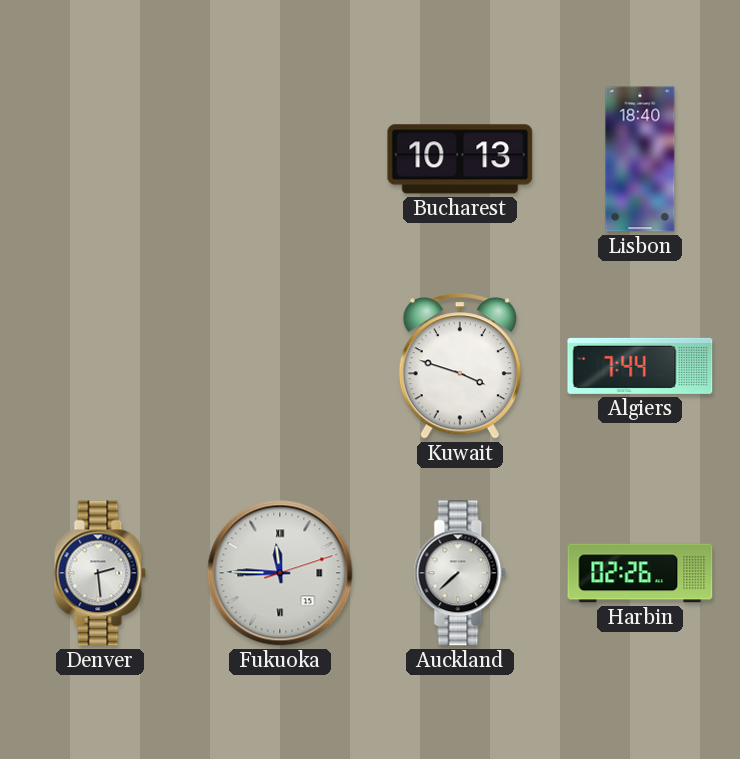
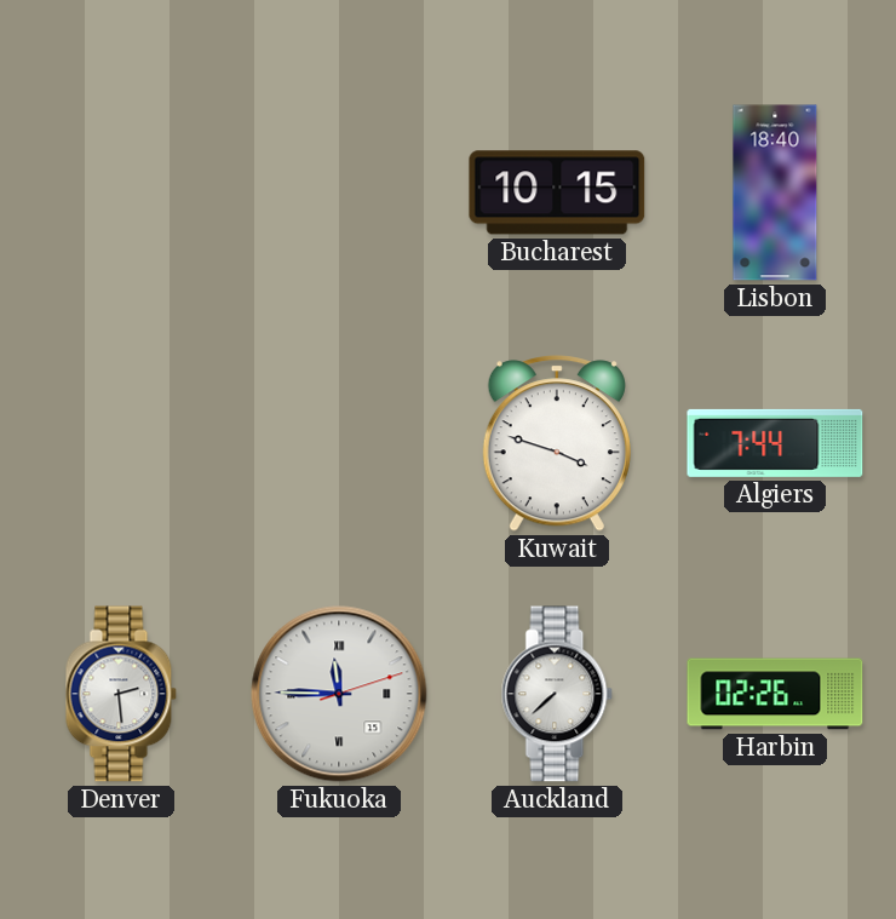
Bucharest: 10:13 -> 10:15 (557, 193)
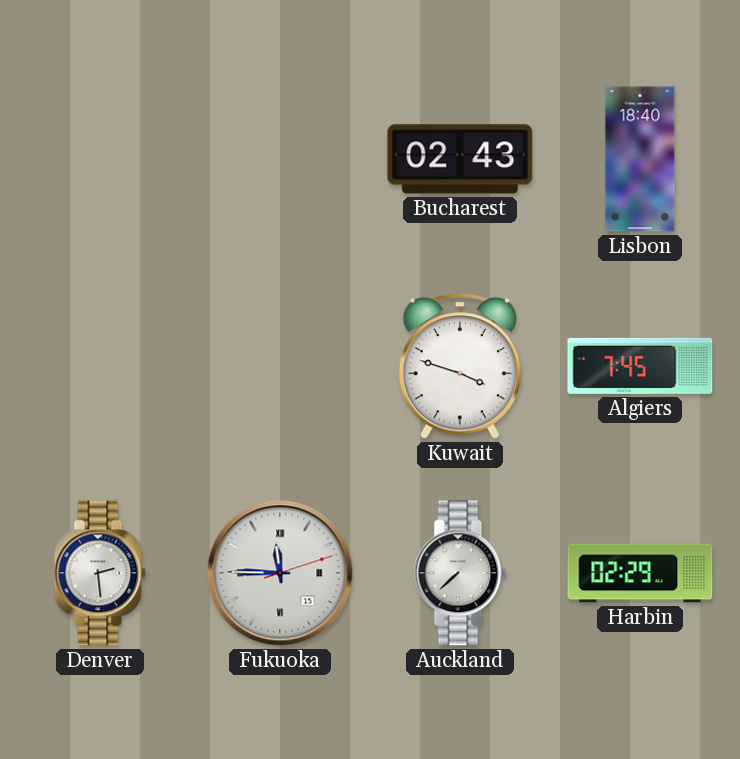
Bucharest: 10:15 -> 02:43 (460, 159)
Algiers: 7:44 -> 7:45 (640, 366)
Harbin: 02:26 -> 02:29 (640, 573)
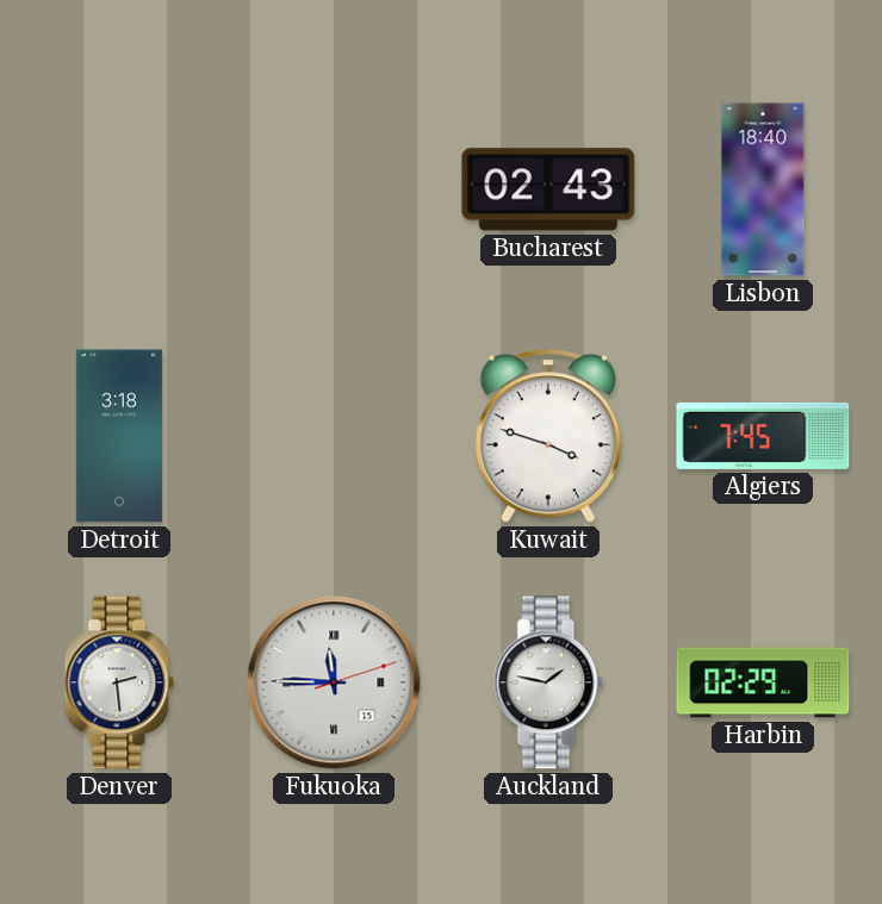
Detroit: none -> 3:18 (119, 436)
Auckland: 7:38 -> 1:47 (548, 682)
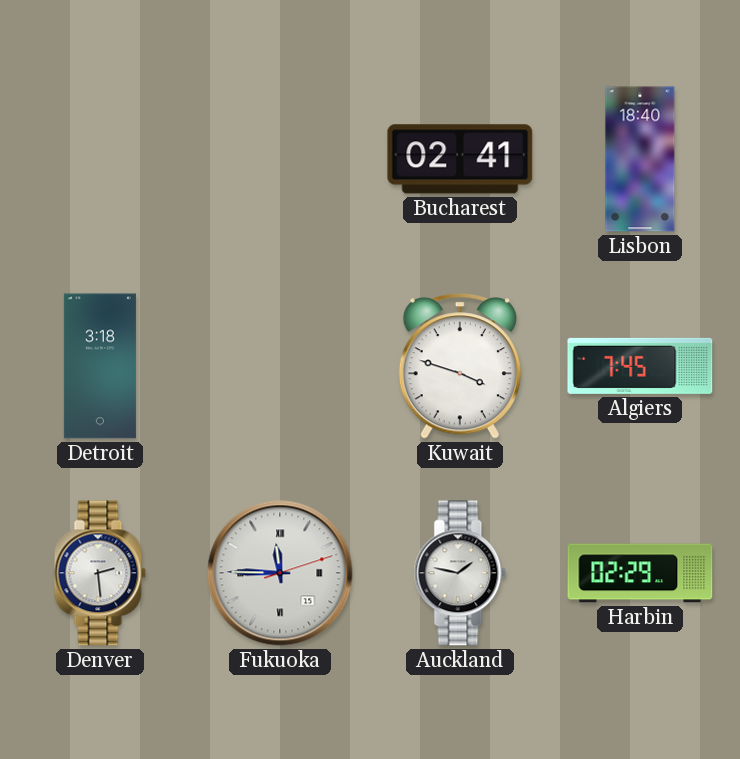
Bucharest: 02:43 -> 02:41 (460, 159)
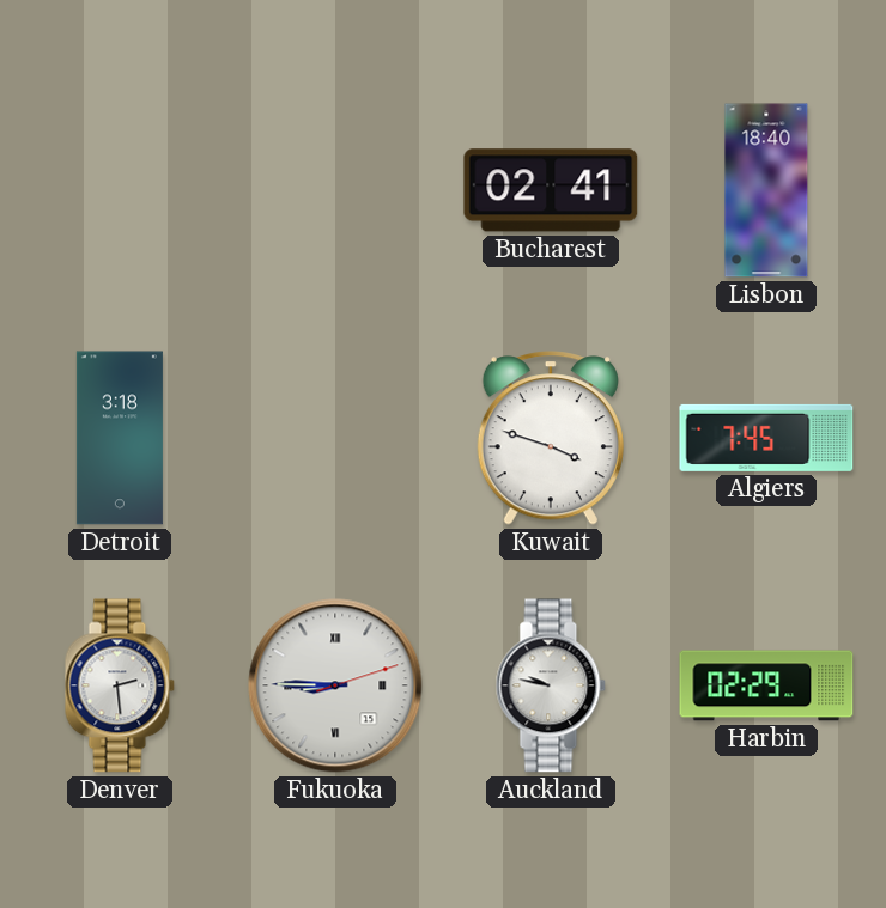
Fukuoka: 11:45 -> 8:45 (335, 685)
Auckland: 1:47 -> 9:47 (551, 685)
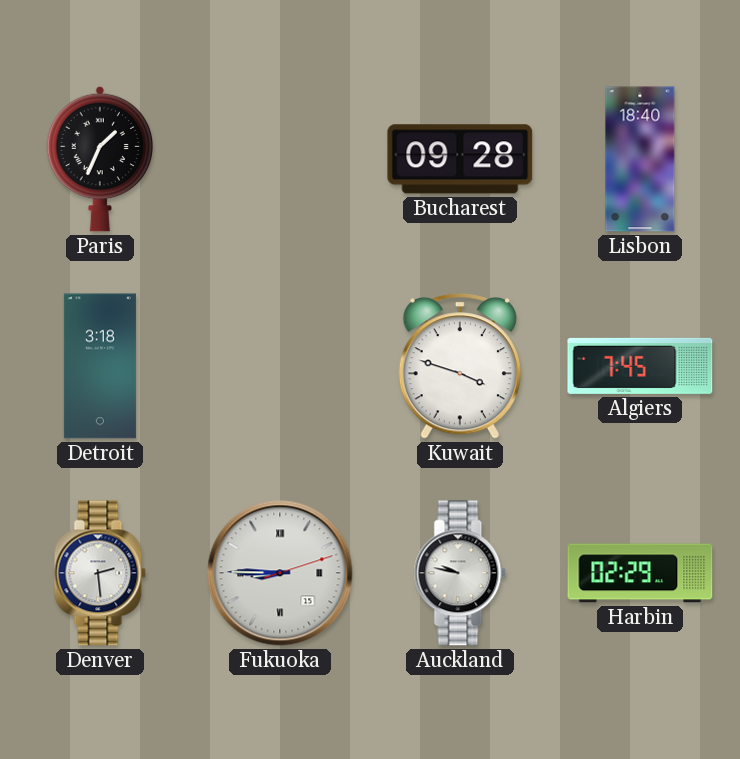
Paris: none -> 1:34 (100, 159)
Bucharest: 02:41 -> 09:28 (460, 159)
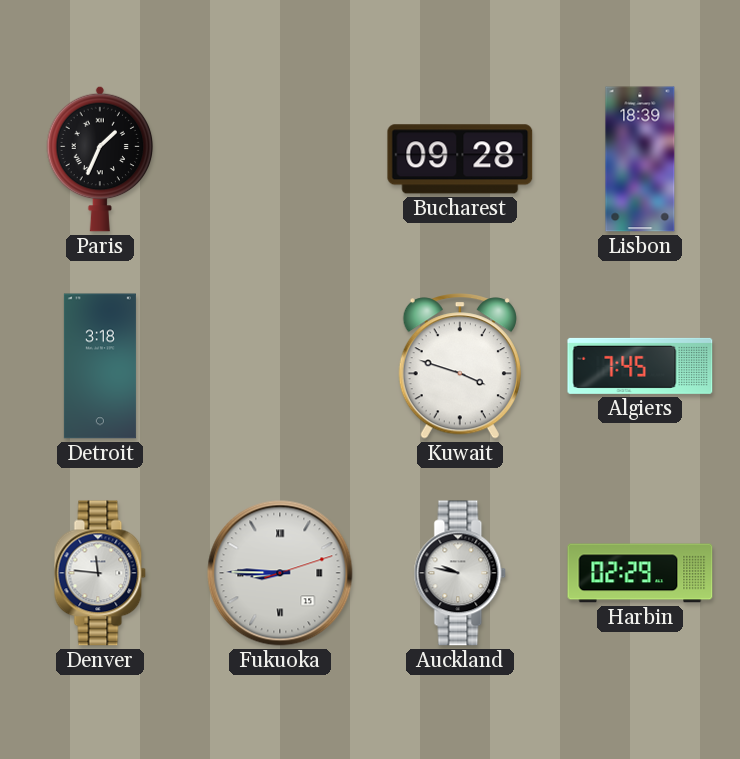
Lisbon: 18:40 -> 18:39 (640, 159)
Denver: 2:29 -> 11:46 (100, 573)
